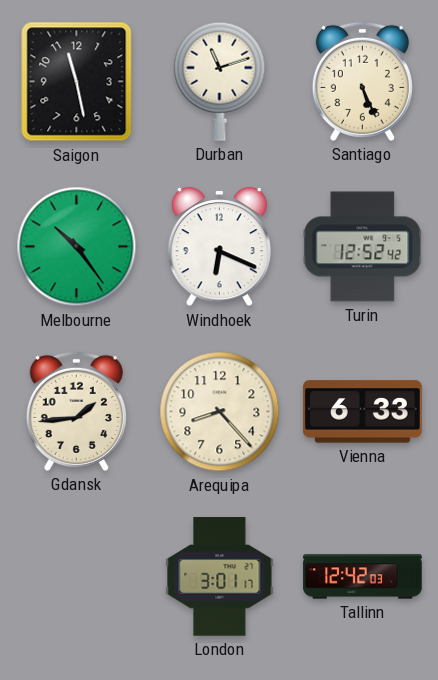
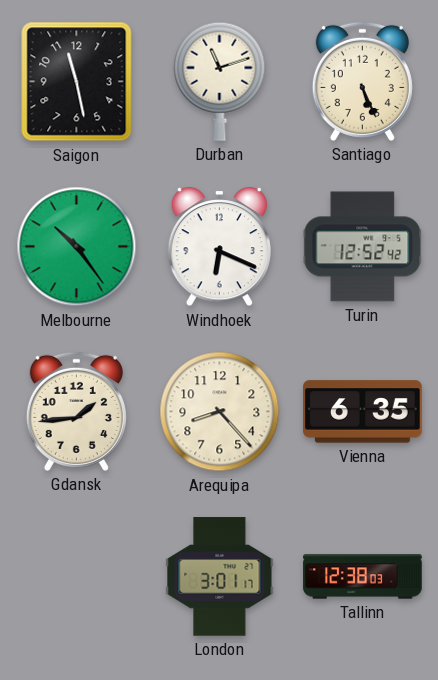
Vienna: 6:33 -> 6:35 (363, 412)
Tallinn: 12:42 -> 12:38 (363, 577)
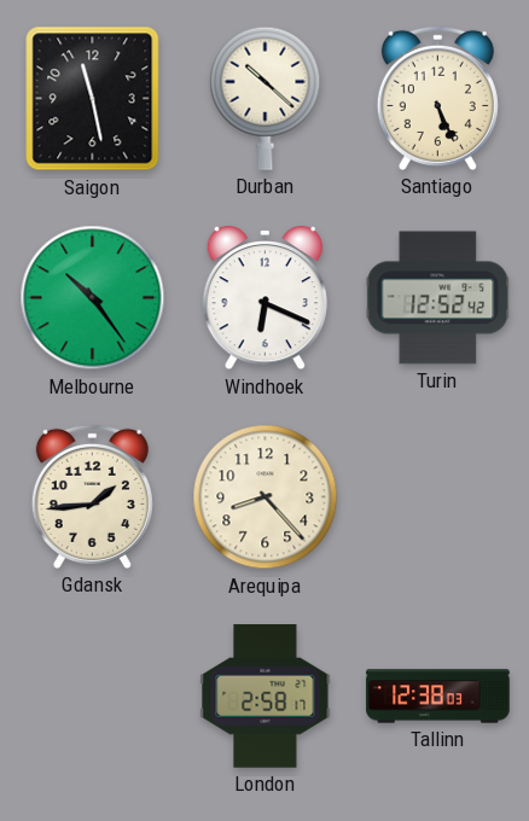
Durban: 11:12 -> 10:22 (266, 98)
Vienna: 6:35 -> none (363, 412)
London: 3:01 -> 2:58 (266, 697)
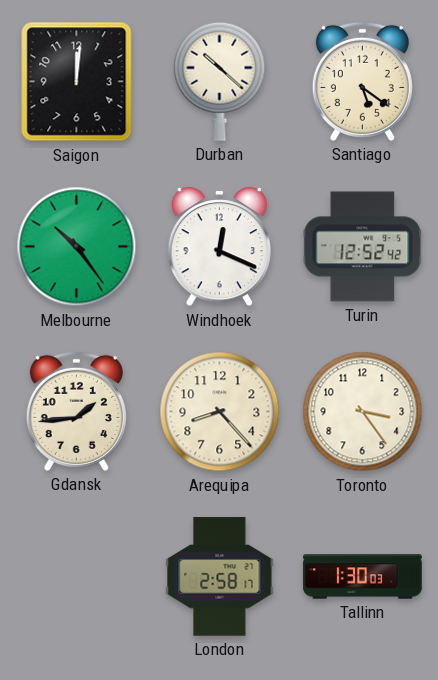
Saigon: 11:28 -> 12:01 (77, 82)
Santiago: 5:26 -> 5:21 (362, 81)
Windhoek: 6:19 -> 12:19 (219, 248)
Toronto: none -> 3:24 (363, 412)
Tallinn: 12:38 -> 1:30 (363, 577)
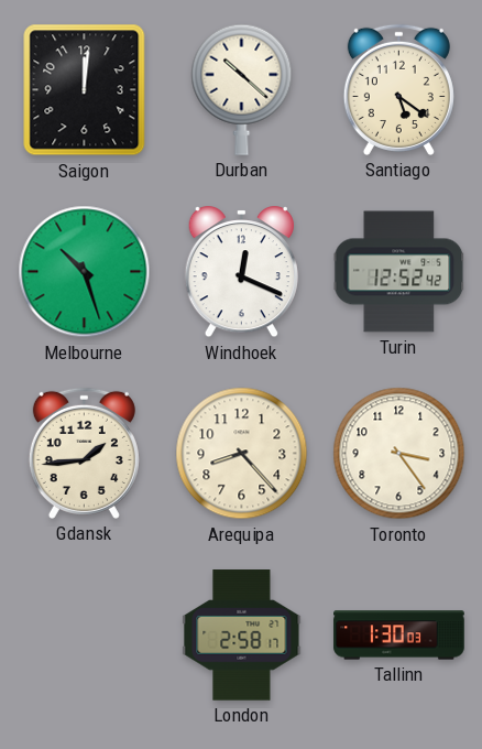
Melbourne: 10:24 -> 10:27 (85, 272)
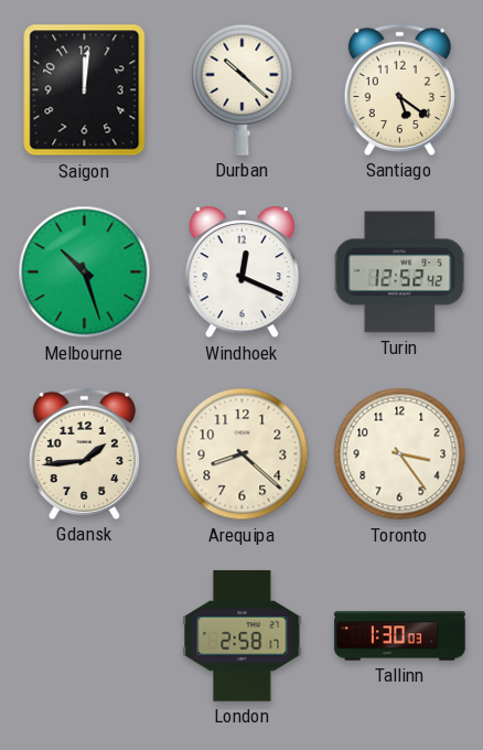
Arequipa: 8:23 -> 8:22 (243, 454)
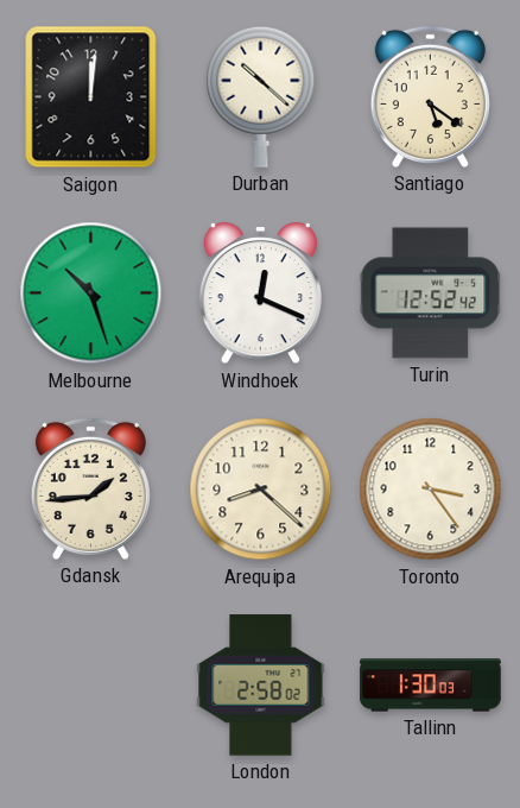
London: 2:58:17 -> 2:58:02 (261, 686)
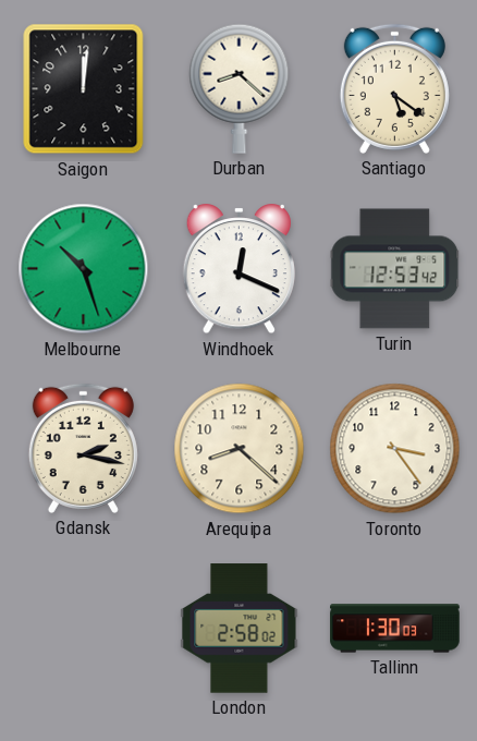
Durban: 10:22 -> 8:22 (240, 88)
Turin: 12:52 -> 12:53 (395, 269)
Gdansk: 1:44 -> 2:17 (83, 448)
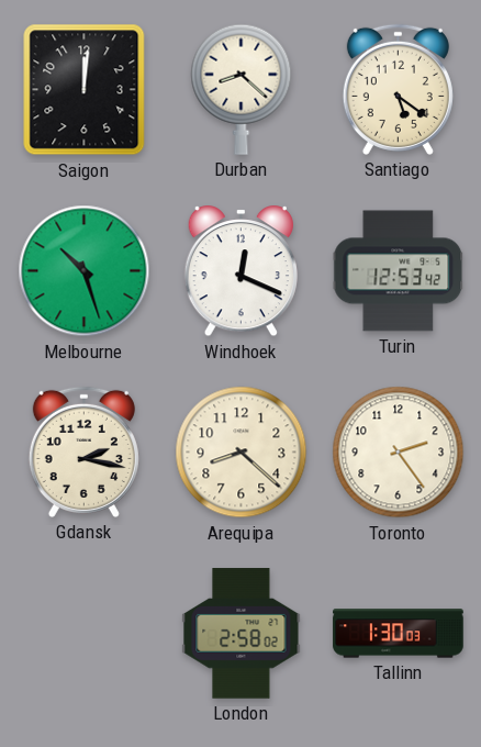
Toronto: 3:24 -> 2:24 (399, 453)
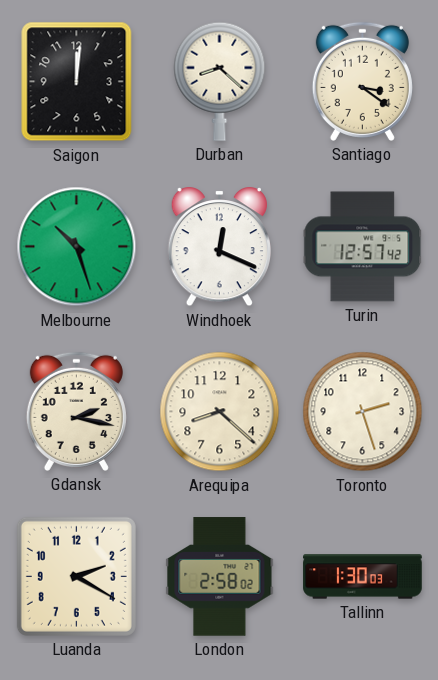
Santiago: 5:21 -> 3:21 (362, 81)
Turin: 12:53 -> 12:57 (363, 247)
Toronto: 2:24 -> 2:27 (363, 412)
Luanda: none -> 2:20 (76, 576)
